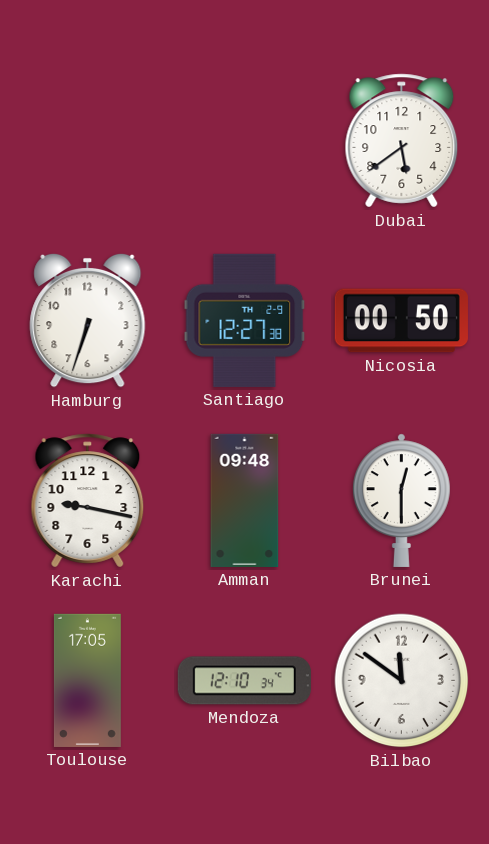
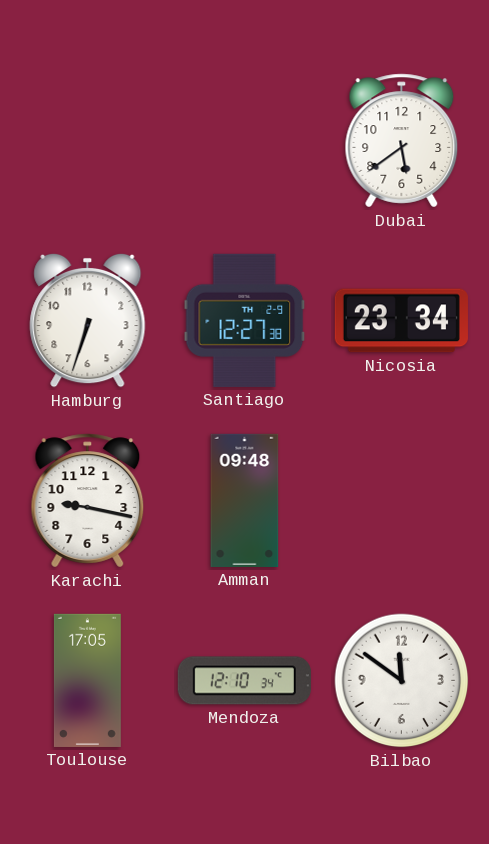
Nicosia: 00:50 -> 23:34 (401, 321)
Brunei: 12:30 -> none (401, 500)
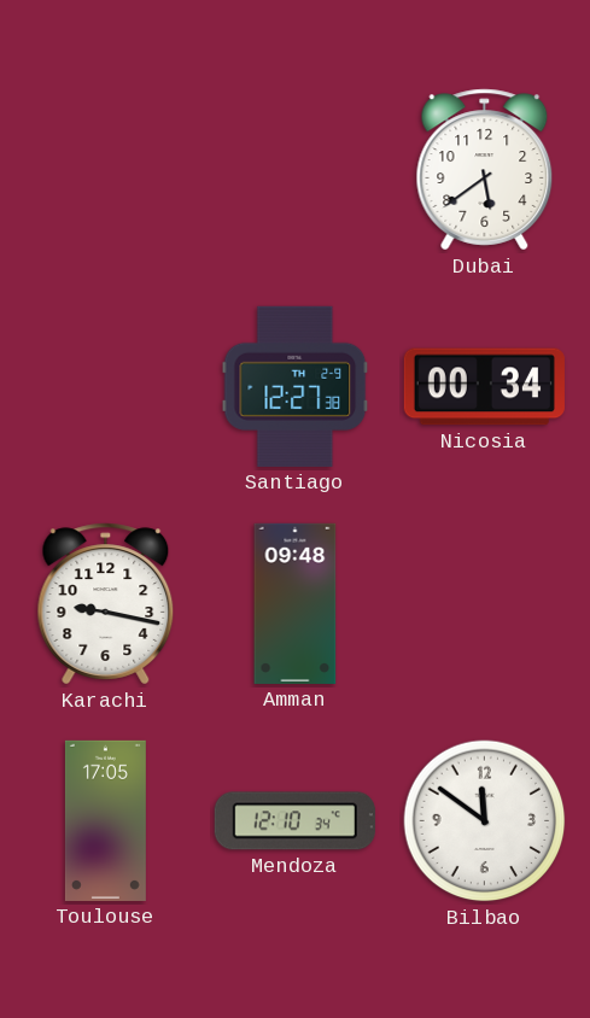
Hamburg: 6:33 -> none (88, 320)
Nicosia: 23:34 -> 00:34 (484, 387)
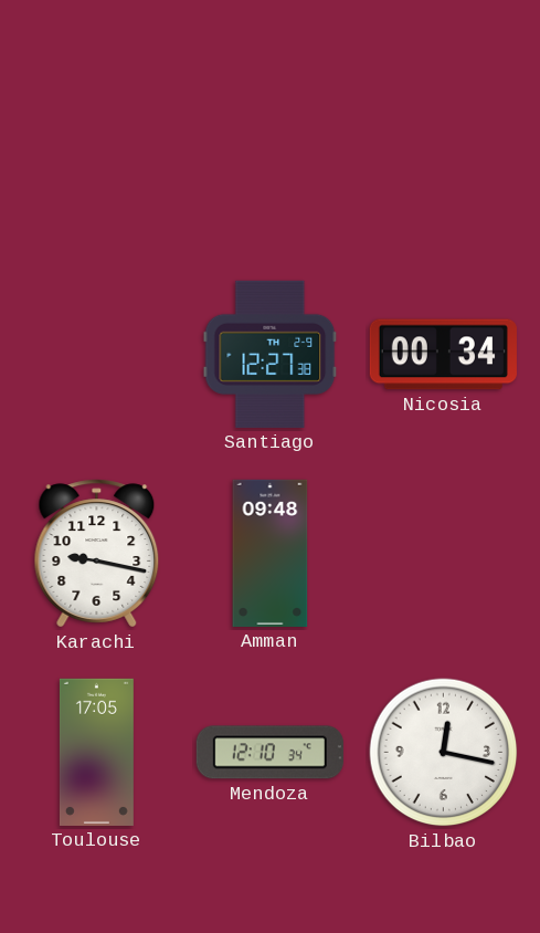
Dubai: 5:39 -> none (485, 170)
Bilbao: 11:51 -> 12:17 (444, 753)
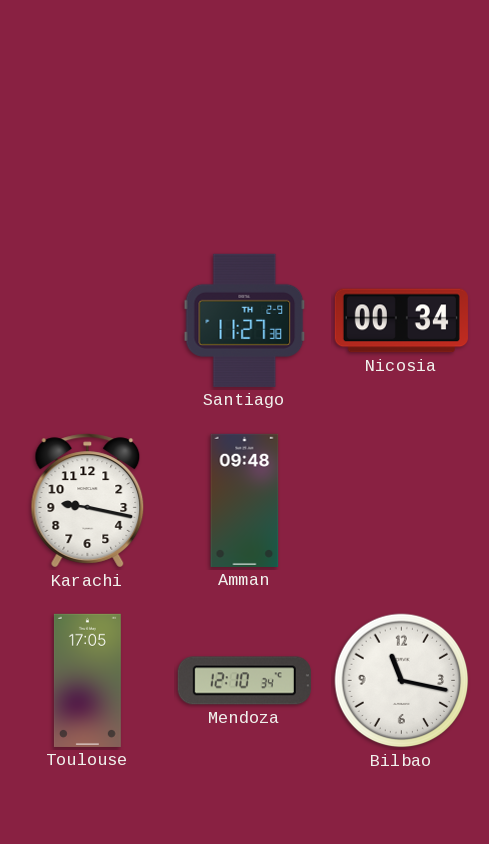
Santiago: 12:27 -> 11:27 (245, 320)
Bilbao: 12:17 -> 11:17 (402, 681)
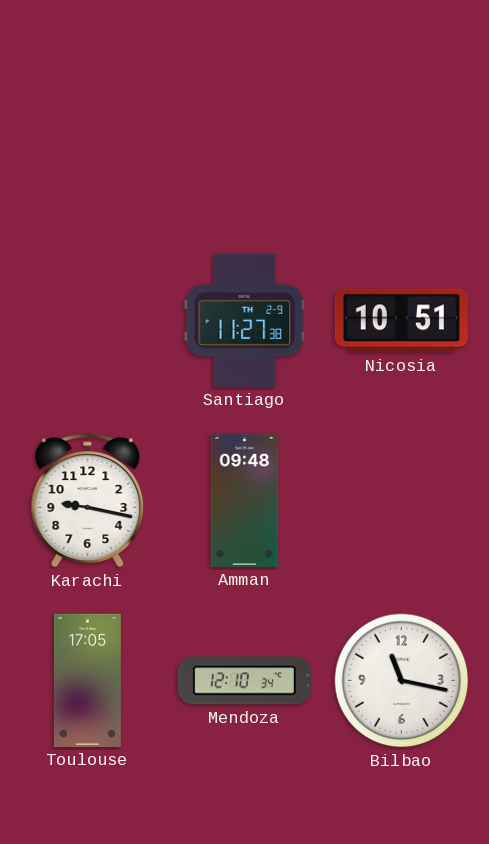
Nicosia: 00:34 -> 10:51 (401, 321)
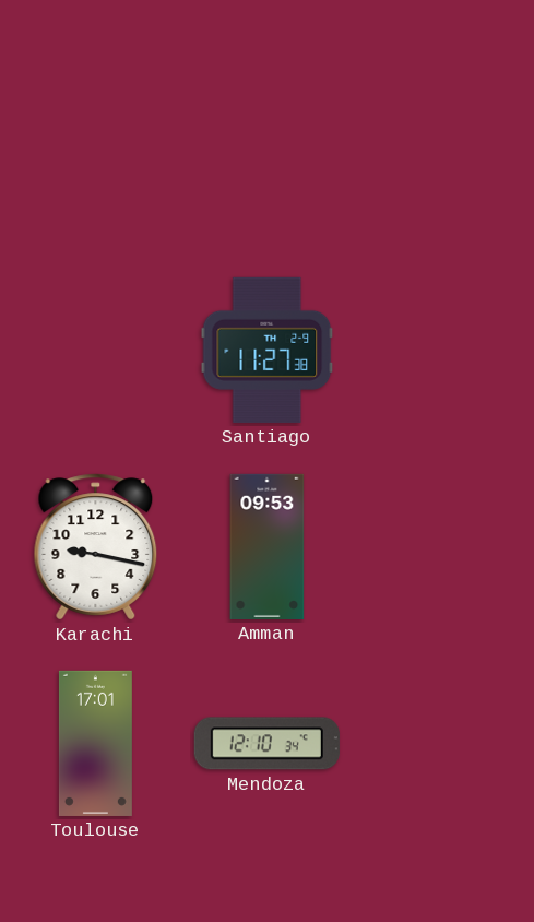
Nicosia: 10:51 -> none (401, 321)
Amman: 09:48 -> 09:53 (268, 546)
Toulouse: 17:05 -> 17:01 (95, 743)
Bilbao: 11:17 -> none (402, 681)
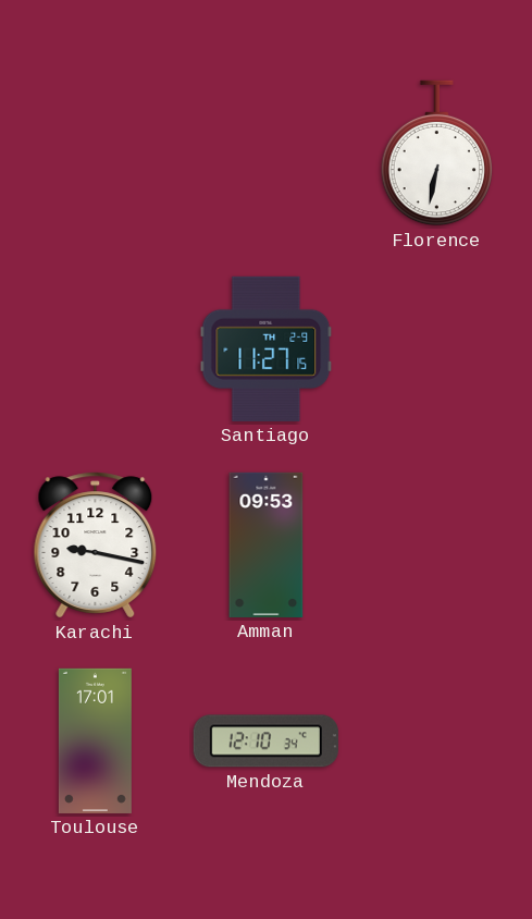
Florence: none -> 6:32 (437, 154)
Santiago: 11:27:38 -> 11:27:15 (267, 348)
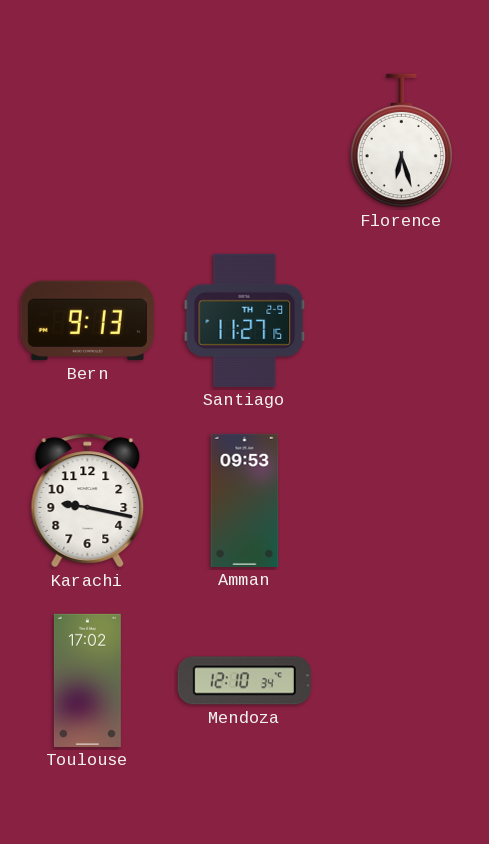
Florence: 6:32 -> 6:27 (402, 141)
Bern: none -> 9:13 (87, 321)
Toulouse: 17:01 -> 17:02 (87, 680)
